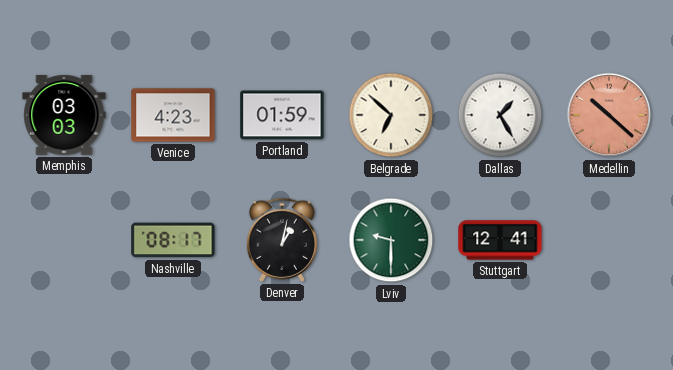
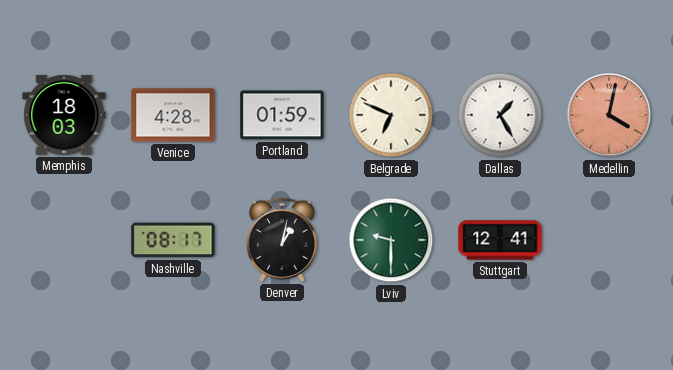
Memphis: 03:03 -> 18:03 (64, 115)
Venice: 4:23 -> 4:28 (173, 115)
Belgrade: 6:52 -> 6:49 (391, 115)
Medellin: 10:22 -> 4:02 (609, 115)
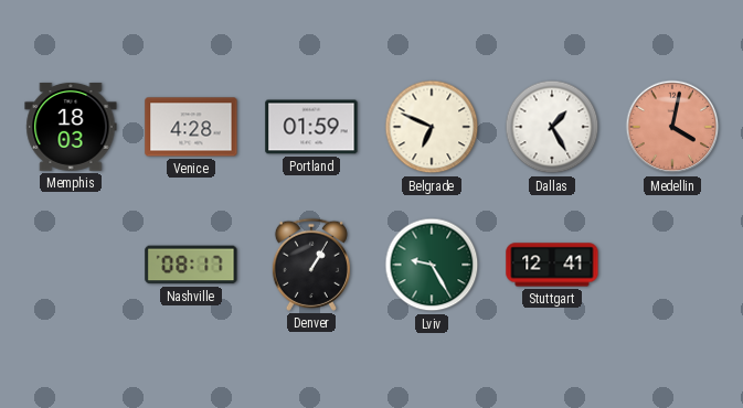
Denver: 1:02 -> 1:05 (311, 265)
Lviv: 9:30 -> 9:25 (432, 265)
